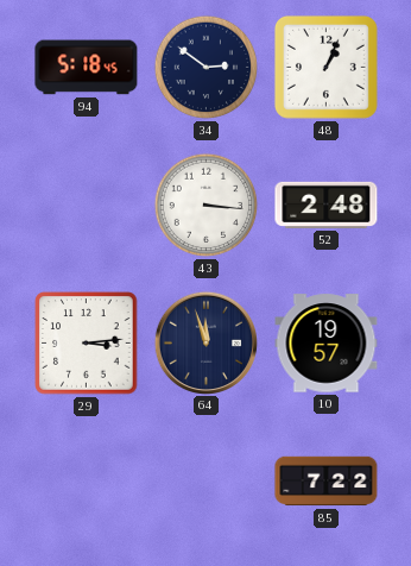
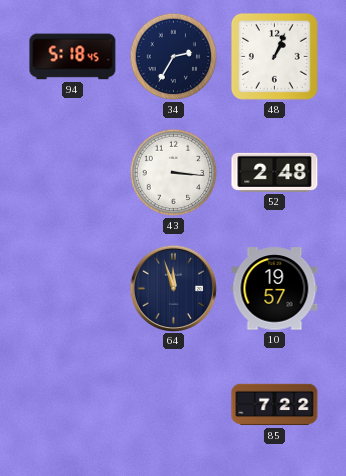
34: 2:51 -> 2:35 (174, 57)
29: 3:14 -> none (87, 344)
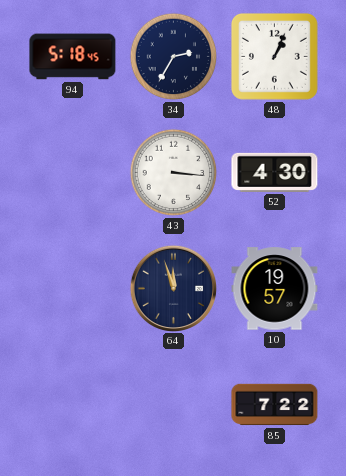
52: 2:48 -> 4:30 (275, 172)
